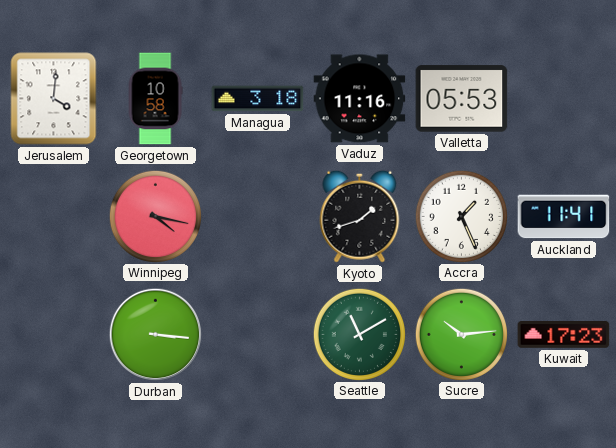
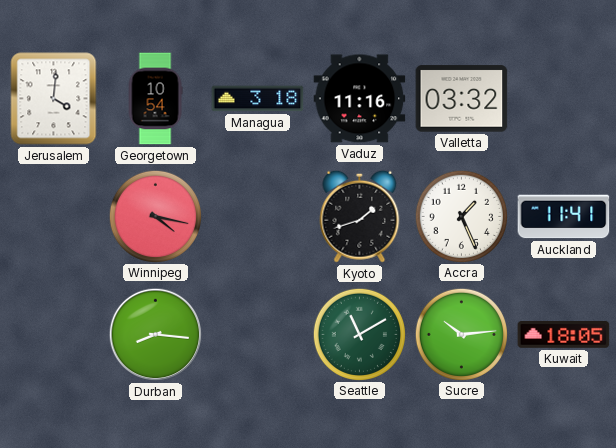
Georgetown: 10:58 -> 10:54 (155, 99)
Valletta: 05:53 -> 03:32 (462, 99)
Durban: 3:16 -> 8:16 (156, 335)
Kuwait: 17:23 -> 18:05 (564, 335)
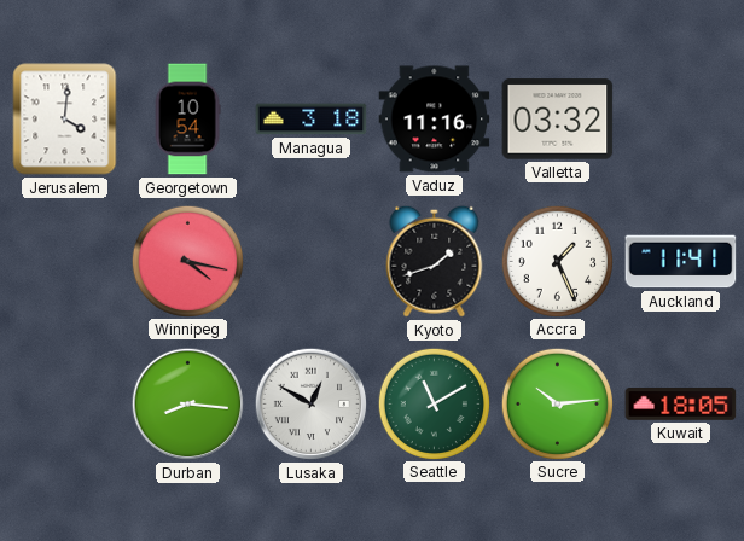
Lusaka: none -> 12:50 (312, 405)
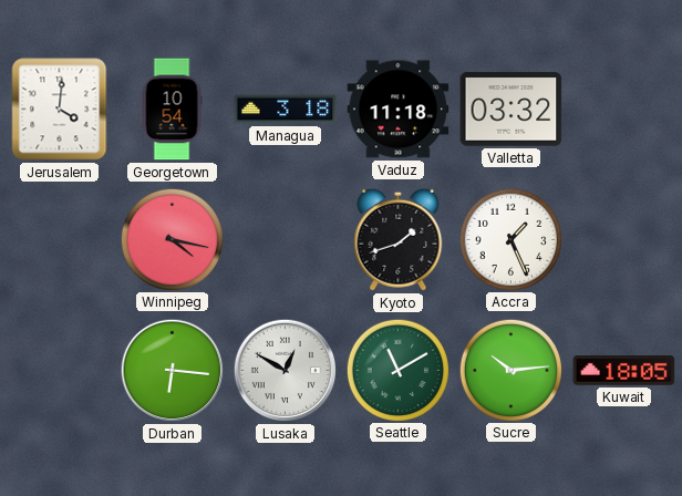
Vaduz: 11:16 -> 11:18 (399, 110)
Auckland: 11:41 -> none (681, 262)
Durban: 8:16 -> 6:16 (173, 371)
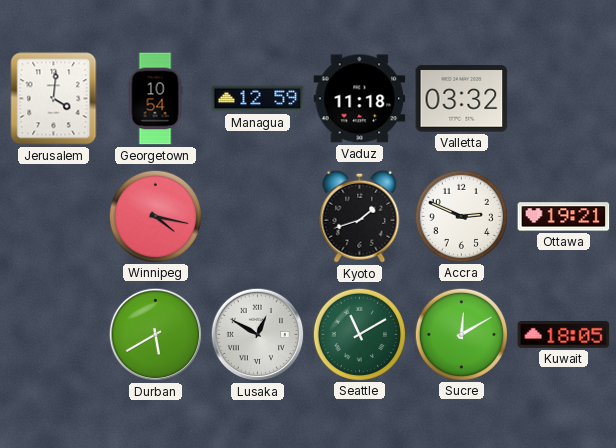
Managua: 3:18 -> 12:59 (258, 99)
Accra: 1:26 -> 2:49 (461, 216)
Ottawa: none -> 19:21 (564, 217)
Durban: 6:16 -> 5:40 (156, 335)
Sucre: 10:14 -> 12:10 (461, 334)
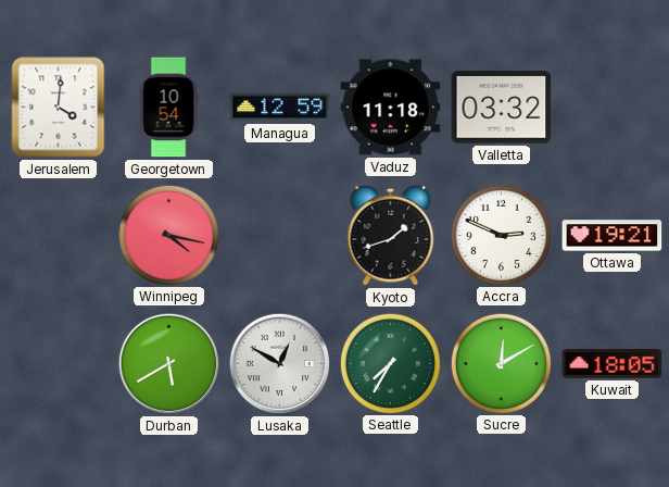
Seattle: 11:10 -> 7:35 (390, 363)
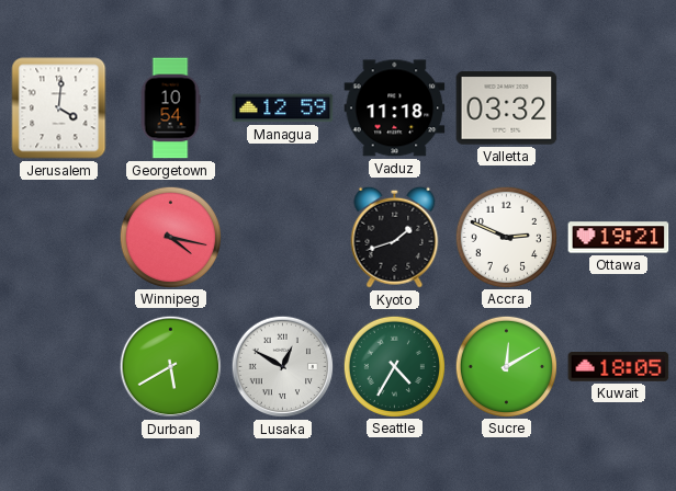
Seattle: 7:35 -> 4:35 (394, 366)
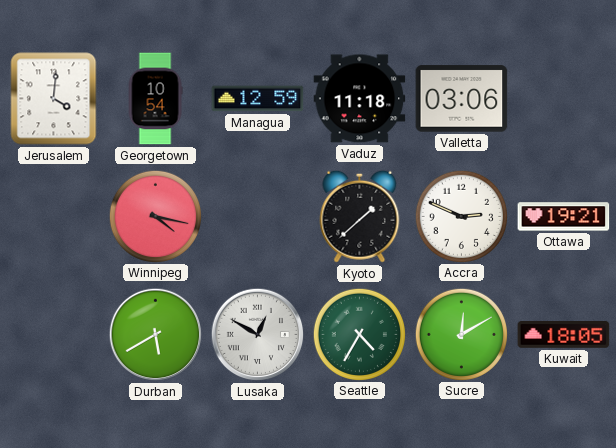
Valletta: 03:32 -> 03:06 (462, 99)
Kyoto: 1:42 -> 1:38 (360, 216)
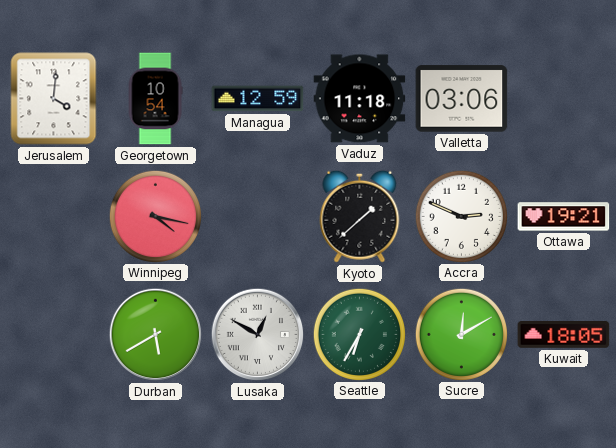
Seattle: 4:35 -> 6:35 (359, 334)
